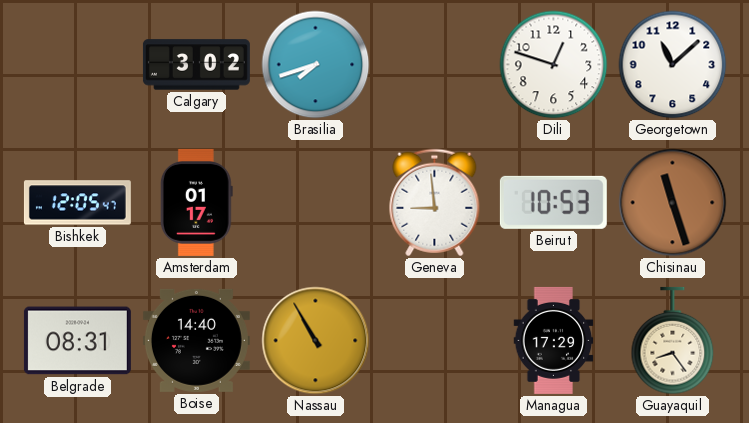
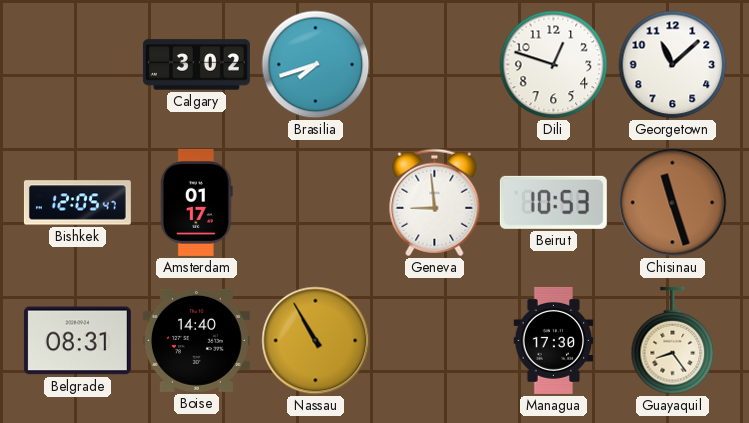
Managua: 17:29 -> 17:30 (554, 340)
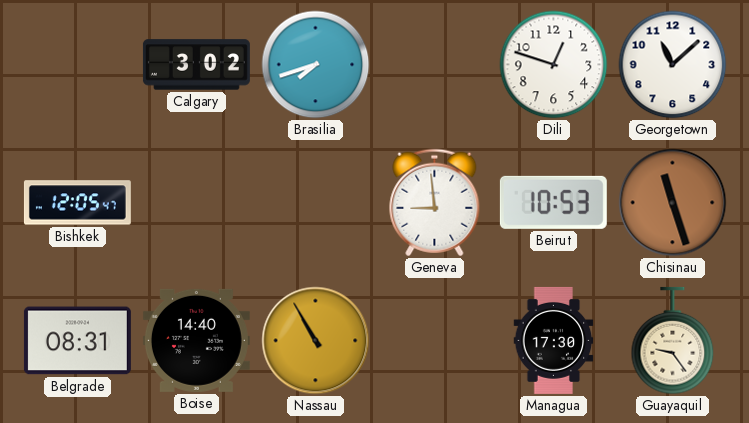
Amsterdam: 01:17 -> none (196, 202)
Guayaquil: 8:24 -> 9:24 (673, 341)
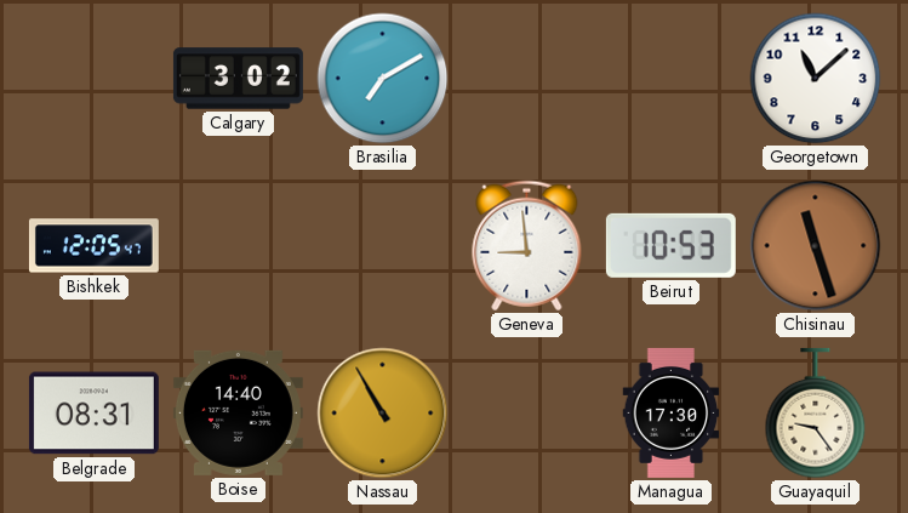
Brasilia: 7:42 -> 7:10 (383, 79)
Dili: 12:48 -> none (554, 65)
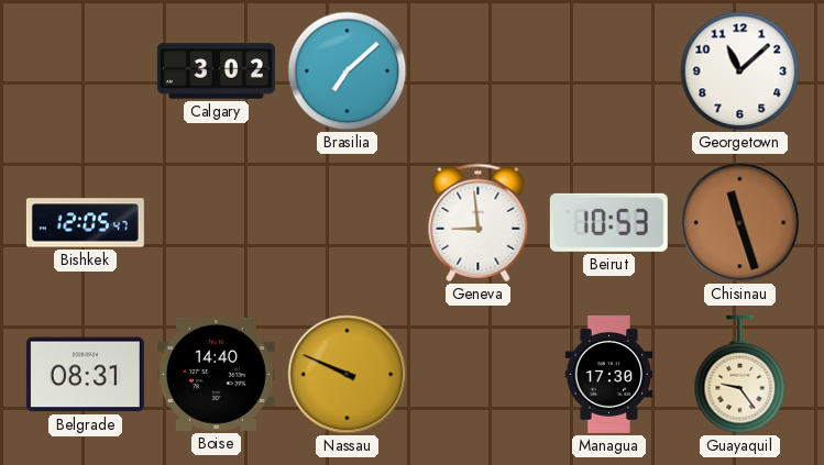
Brasilia: 7:10 -> 7:08 (348, 71)
Nassau: 10:55 -> 9:49 (348, 375)
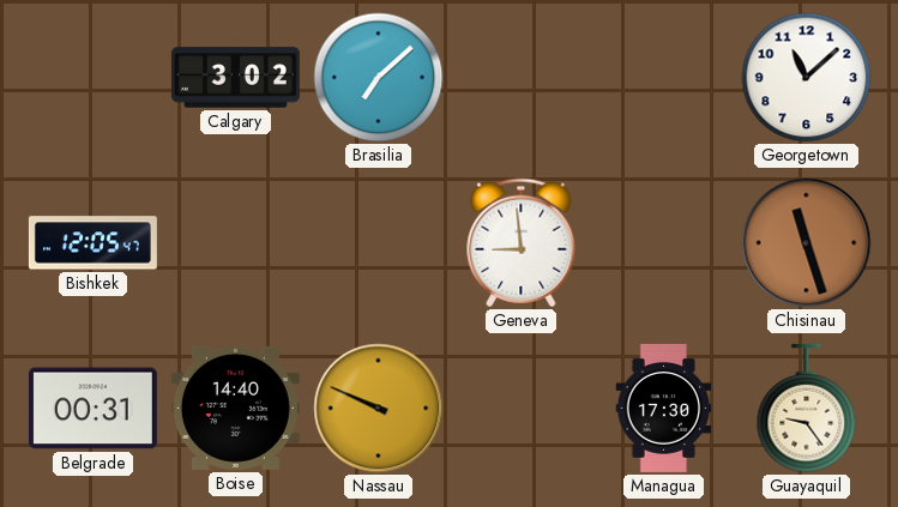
Beirut: 10:53 -> none (608, 222)
Belgrade: 08:31 -> 00:31 (92, 409)
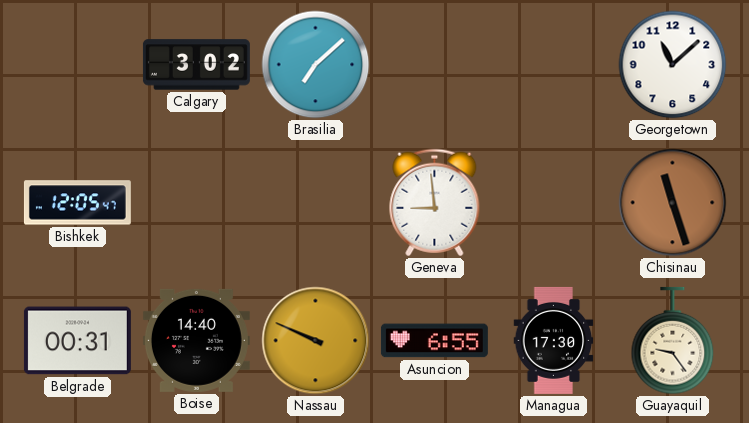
Asuncion: none -> 6:55 (434, 341)
